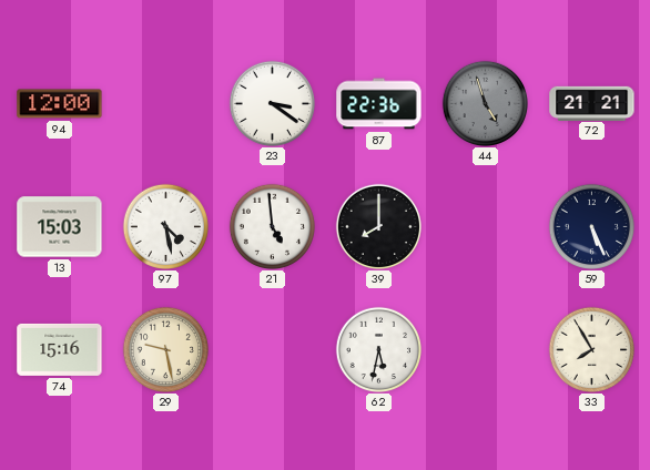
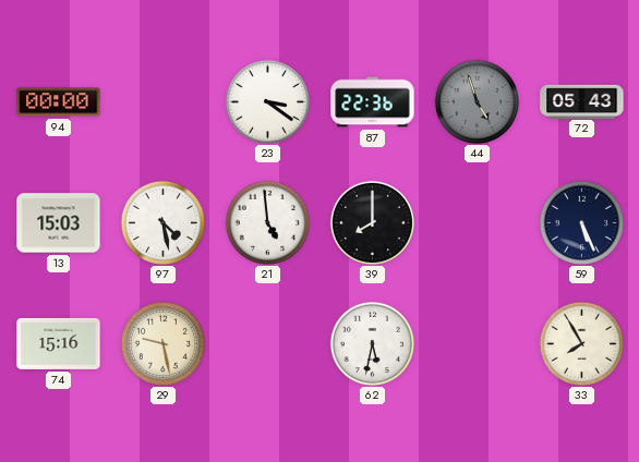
94: 12:00 -> 00:00 (59, 102)
72: 21:21 -> 05:43 (582, 101)
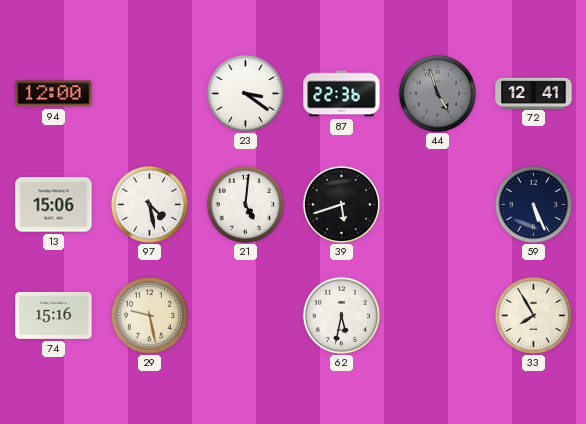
94: 00:00 -> 12:00 (54, 94)
72: 05:43 -> 12:41 (534, 93)
13: 15:03 -> 15:06 (54, 205)
21: 4:59 -> 5:01 (245, 204)
39: 8:00 -> 5:42 (341, 204)
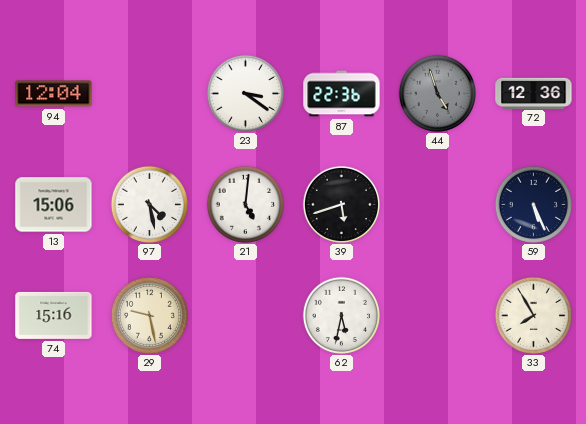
94: 12:00 -> 12:04 (54, 94)
72: 12:41 -> 12:36 (534, 93)
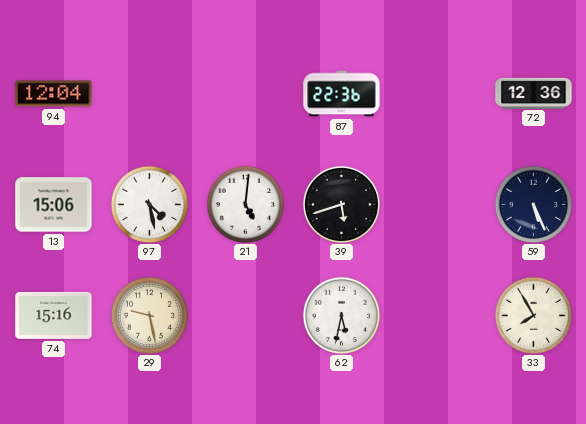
23: 3:21 -> none (245, 93)
44: 4:57 -> none (437, 93)
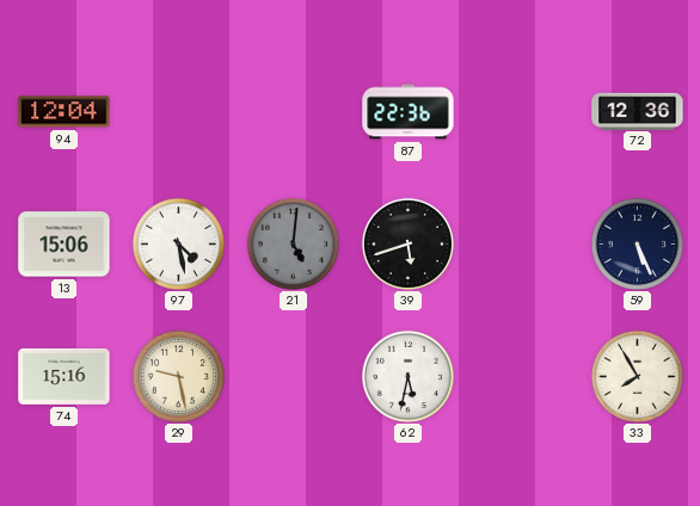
21 dial: white -> grey (293, 243)
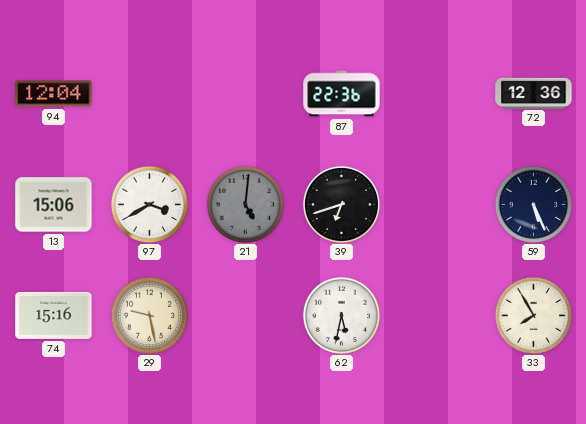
97: 4:28 -> 3:40 (149, 204)
39: 5:42 -> 6:42 (341, 204)
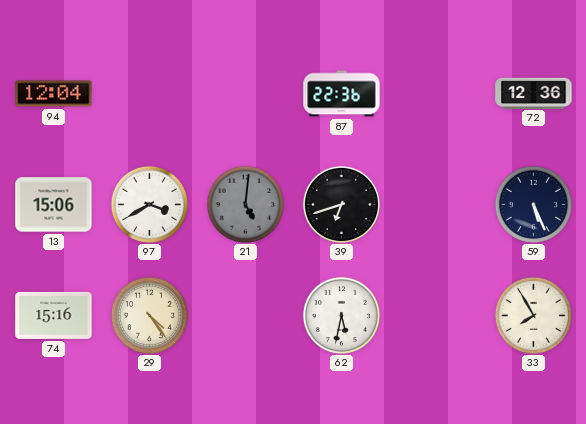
29: 9:28 -> 4:24 (149, 315)
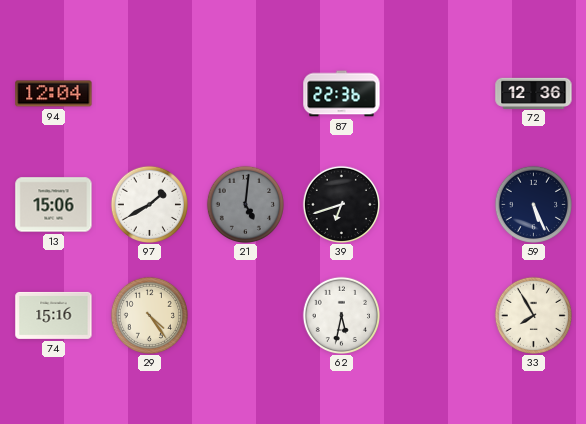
97: 3:40 -> 1:40 (149, 204)
